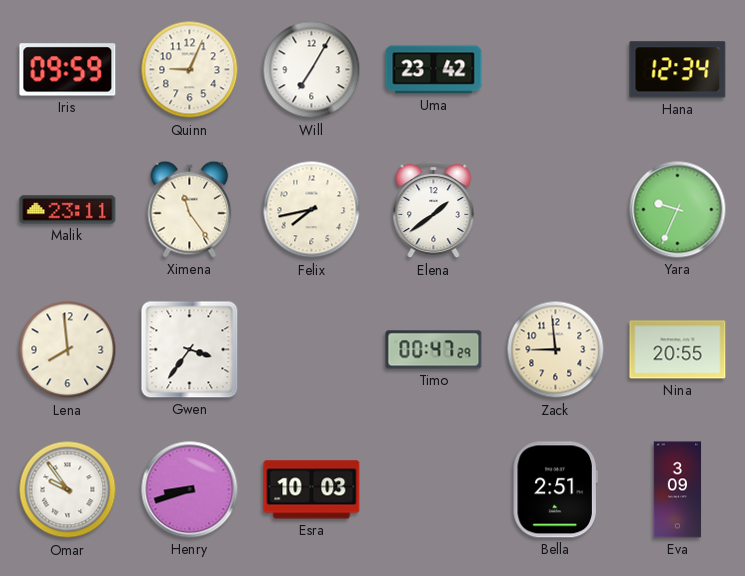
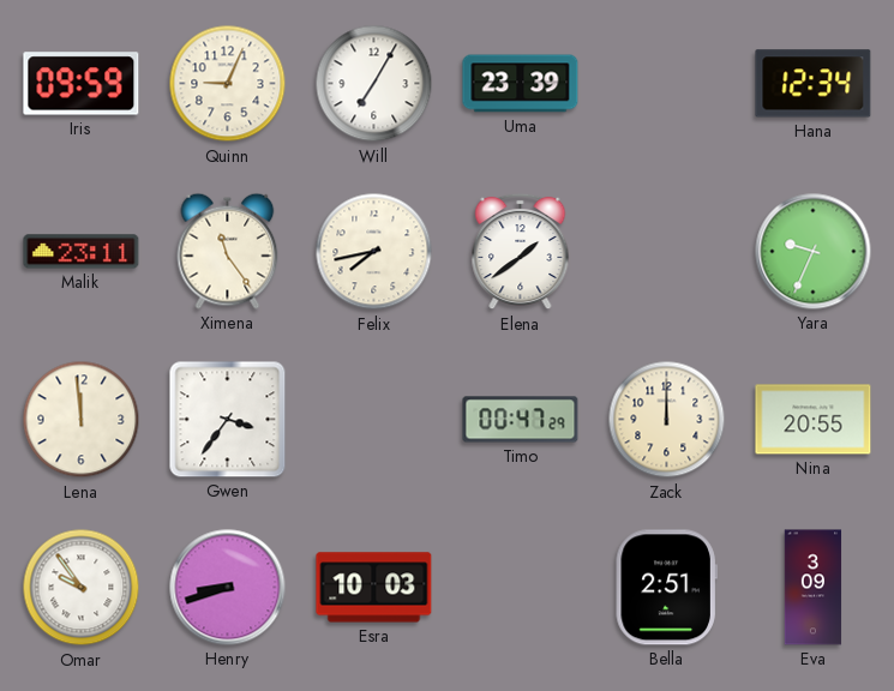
Uma: 23:42 -> 23:39 (521, 84)
Lena: 7:59 -> 11:59 (82, 420)
Zack: 8:59 -> 12:00 (667, 420)
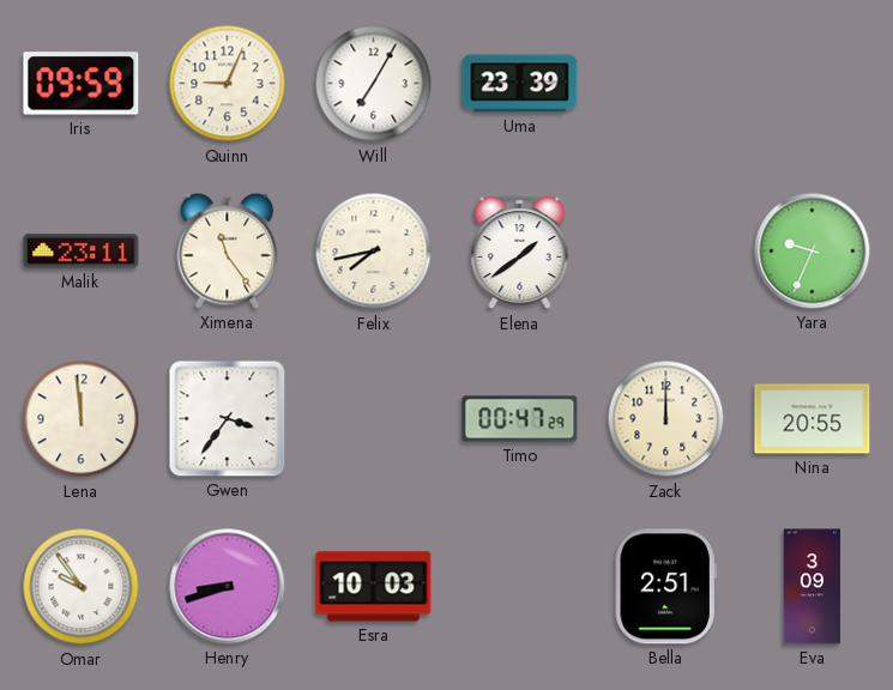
Hana: 12:34 -> none (814, 84)
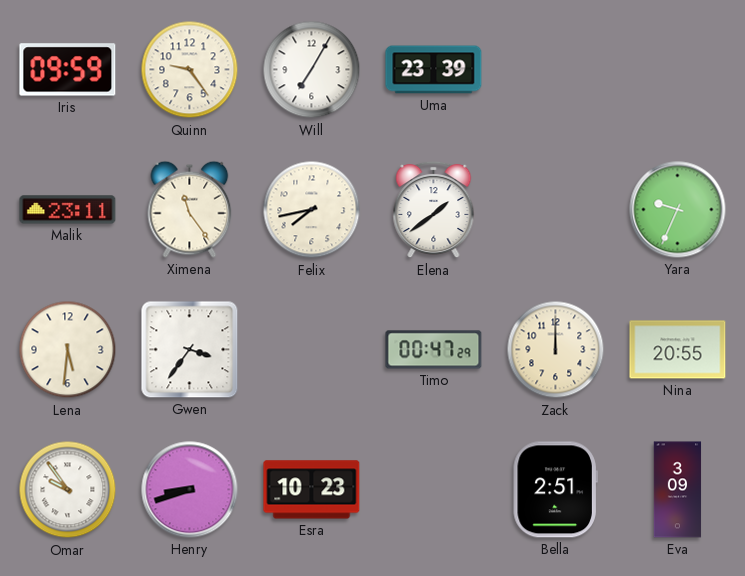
Quinn: 9:04 -> 9:24 (190, 70)
Lena: 11:59 -> 5:31 (68, 350)
Esra: 10:03 -> 10:23 (312, 490)
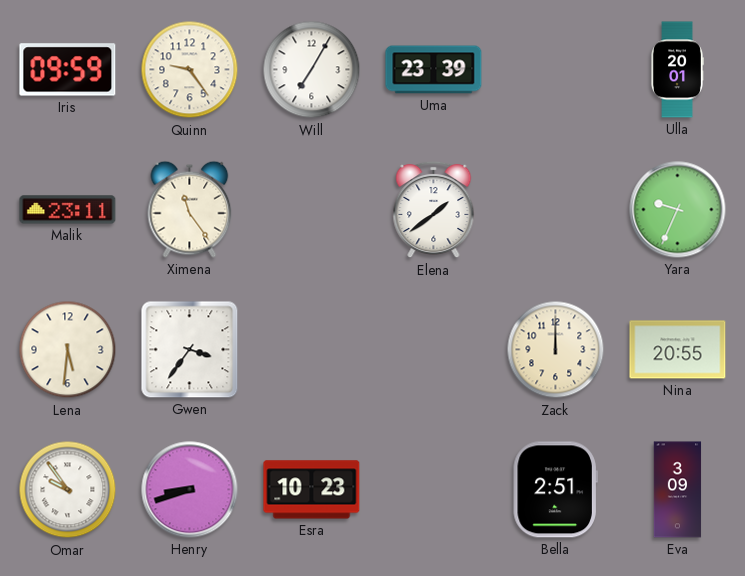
Ulla: none -> 20:01 (678, 70)
Felix: 7:43 -> none (312, 210)
Timo: 00:47 -> none (434, 350)
